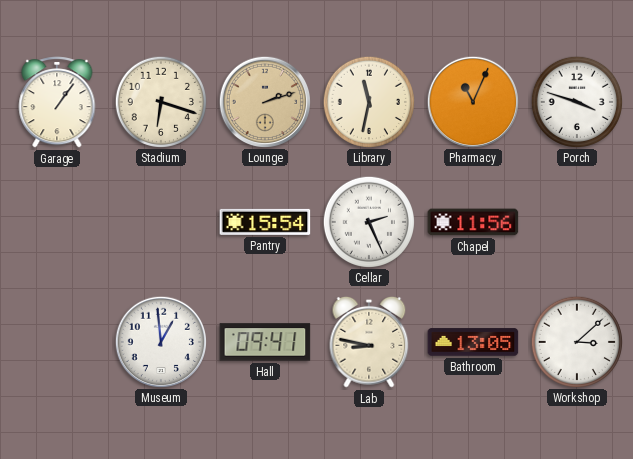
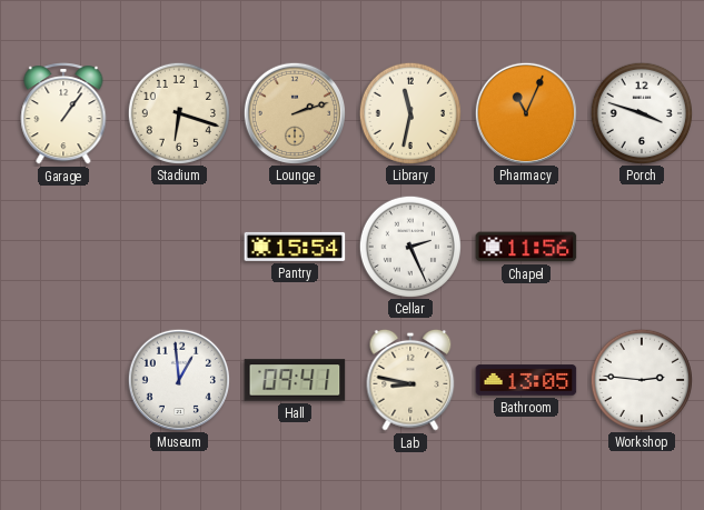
Workshop: 3:08 -> 2:46 (641, 379)
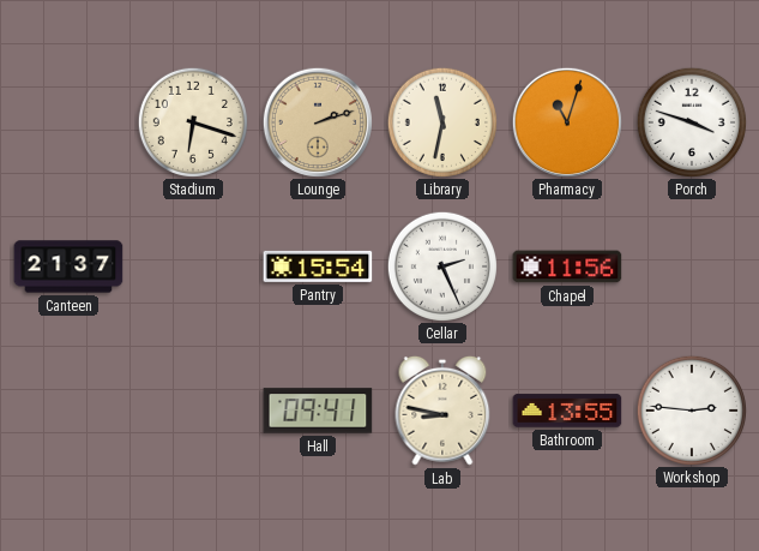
Garage: 1:06 -> none (63, 113)
Pharmacy: 11:04 -> 11:03 (566, 121)
Canteen: none -> 21:37 (68, 266)
Museum: 12:59 -> none (178, 379)
Bathroom: 13:05 -> 13:55 (567, 411)
